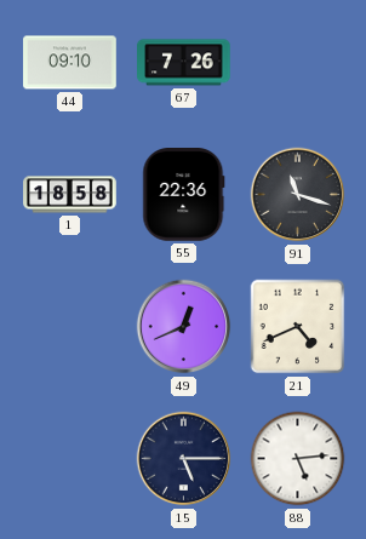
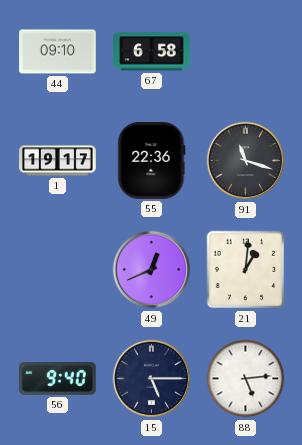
67: 7:26 -> 6:58 (152, 52)
1: 18:58 -> 19:17 (58, 161)
21: 4:41 -> 1:01 (246, 270)
56: none -> 9:40 (58, 379)
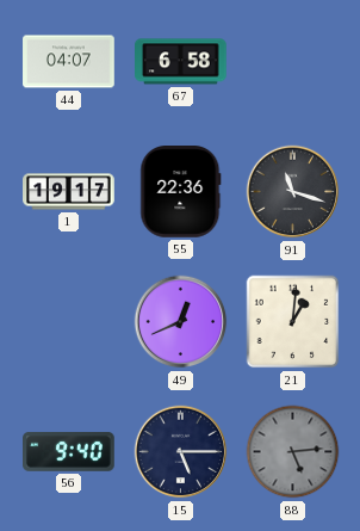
44: 09:10 -> 04:07 (69, 62)
88 dial: white -> grey (293, 452)
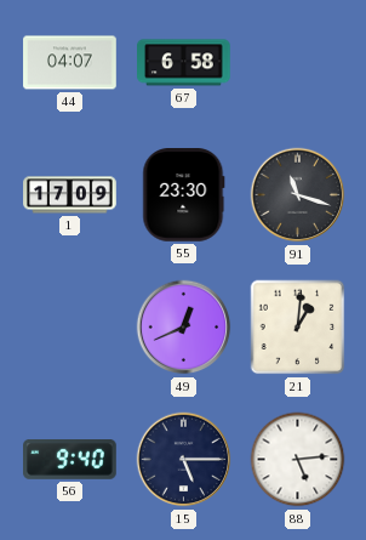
1: 19:17 -> 17:09 (70, 195)
55: 22:36 -> 23:30 (184, 195)
88 dial: grey -> white (298, 460)
